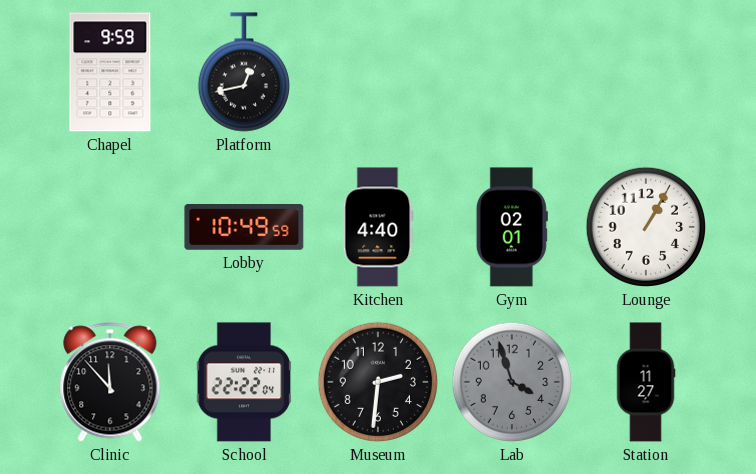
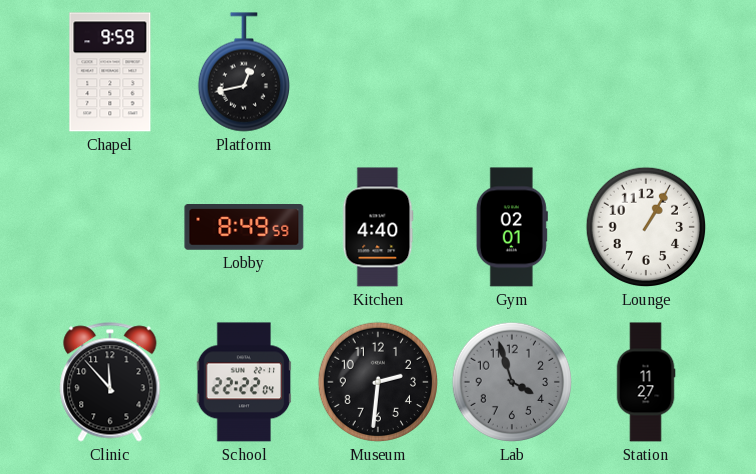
Lobby: 10:49 -> 8:49 (244, 228)
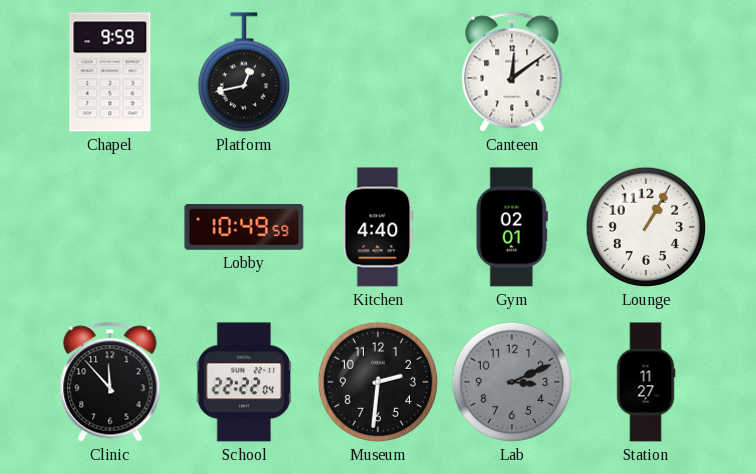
Canteen: none -> 12:09 (512, 72)
Lobby: 8:49 -> 10:49 (244, 228)
Lab: 3:57 -> 3:11 (512, 382)
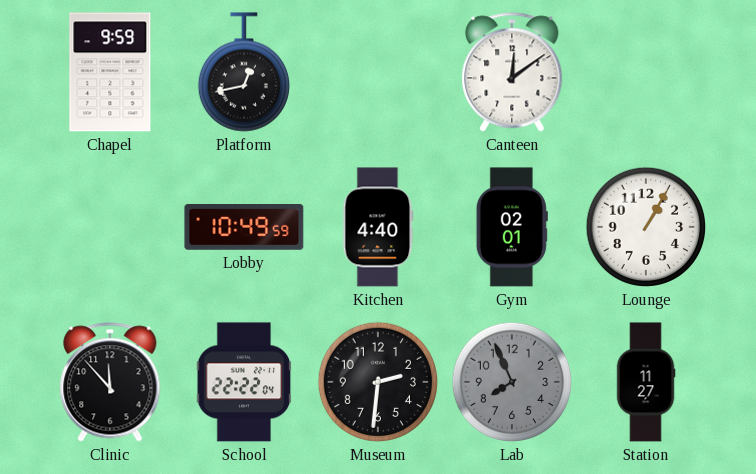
Lab: 3:11 -> 7:56 (512, 382)
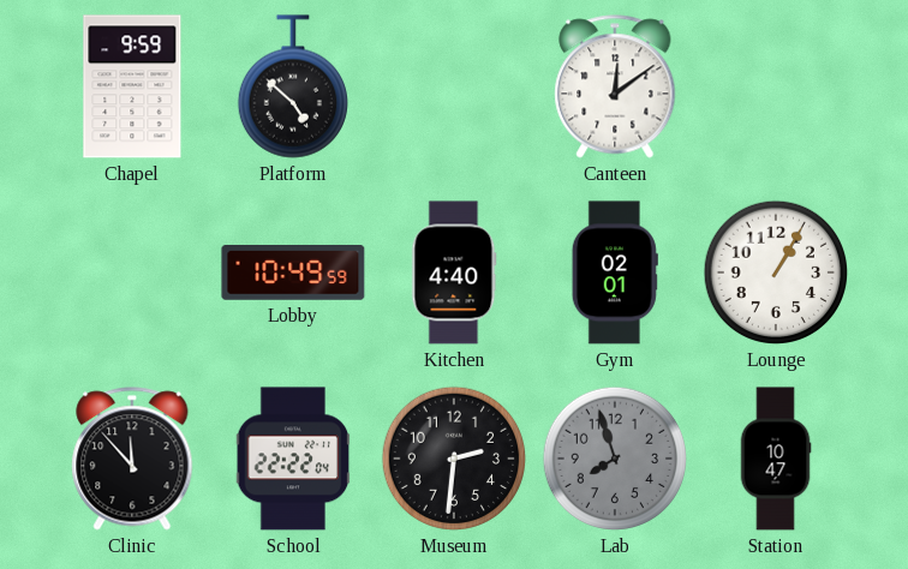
Platform: 12:43 -> 4:52 (293, 86)
Lab: 7:56 -> 7:57 (615, 459)
Station: 11:27 -> 10:47 (776, 459)
